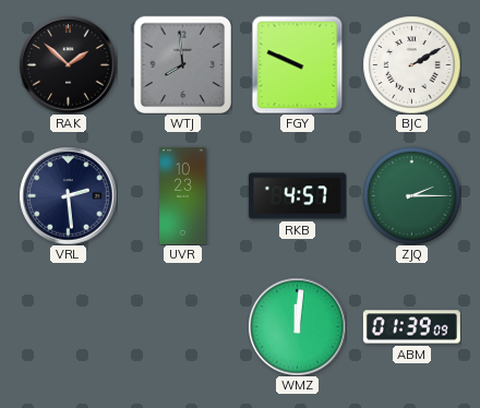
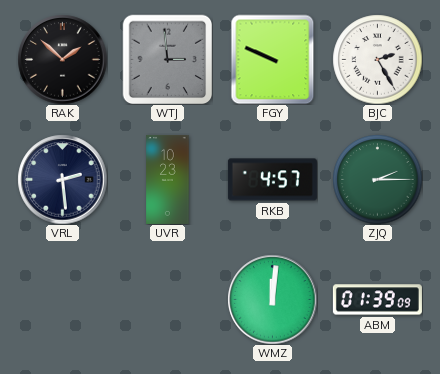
WTJ: 7:59 -> 2:59 (167, 59)
BJC: 2:10 -> 2:25 (377, 59)
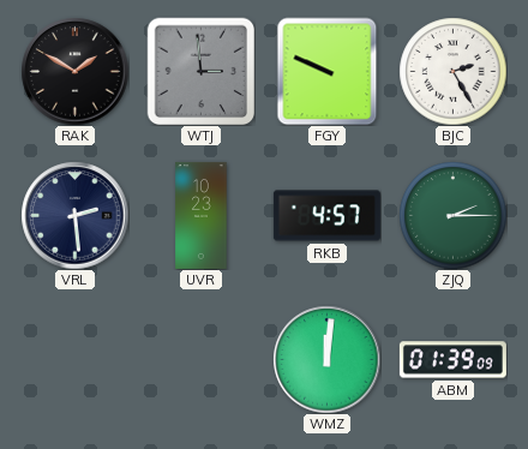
RAK: 1:52 -> 1:50 (74, 71)
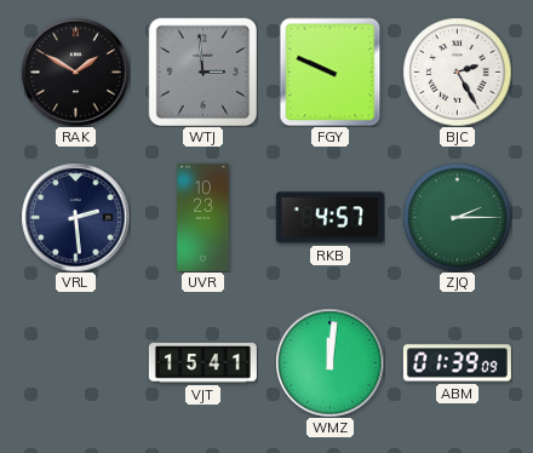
VJT: none -> 15:41 (202, 363)
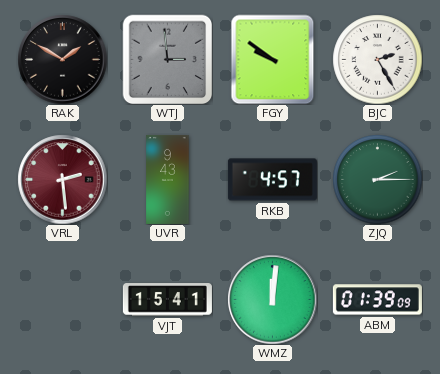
FGY: 9:49 -> 9:51 (273, 59)
VRL dial: navy -> burgundy (62, 179)
UVR: 10:23 -> 9:43 (168, 179)
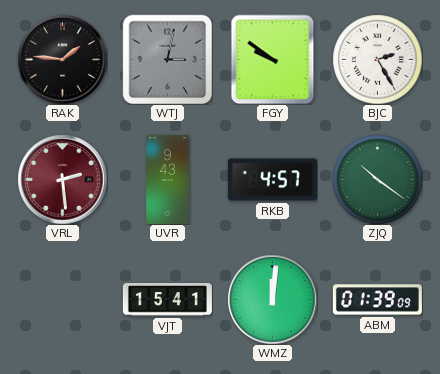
RAK: 1:50 -> 1:46 (62, 59)
WTJ: 2:59 -> 3:02 (167, 59)
ZJQ: 2:15 -> 10:21 (377, 179)
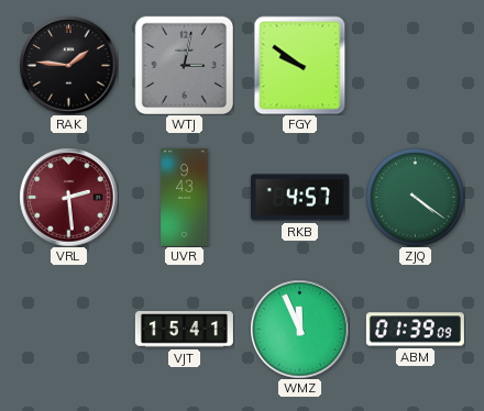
BJC: 2:25 -> none (377, 59)
ZJQ: 10:21 -> 4:21 (415, 197)
WMZ: 12:01 -> 11:56 (299, 329)
